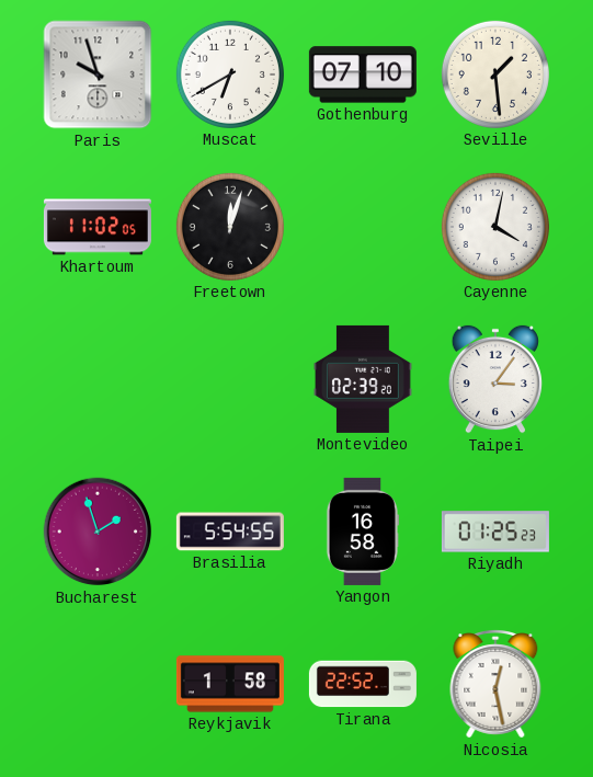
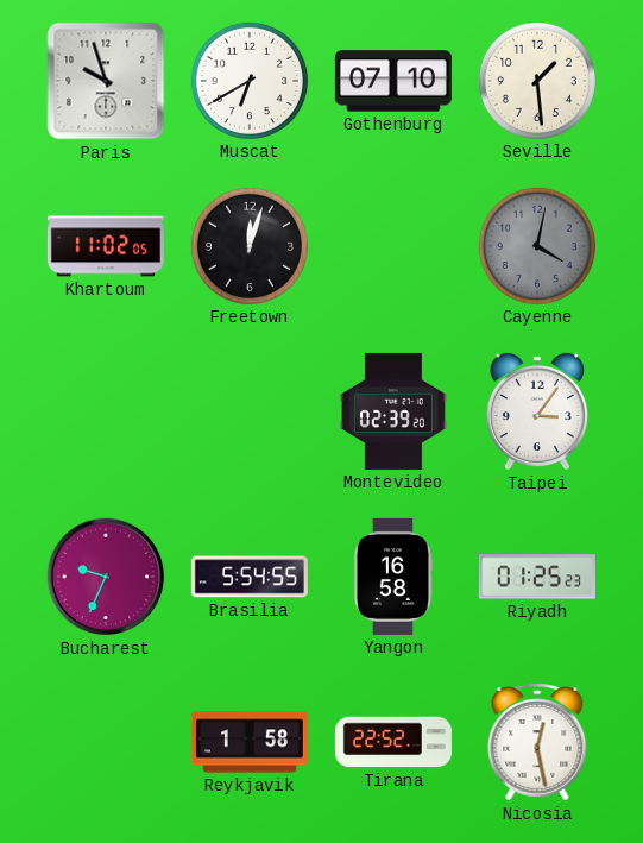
Cayenne dial: white -> grey (537, 246)
Bucharest: 1:57 -> 9:34 (106, 577)
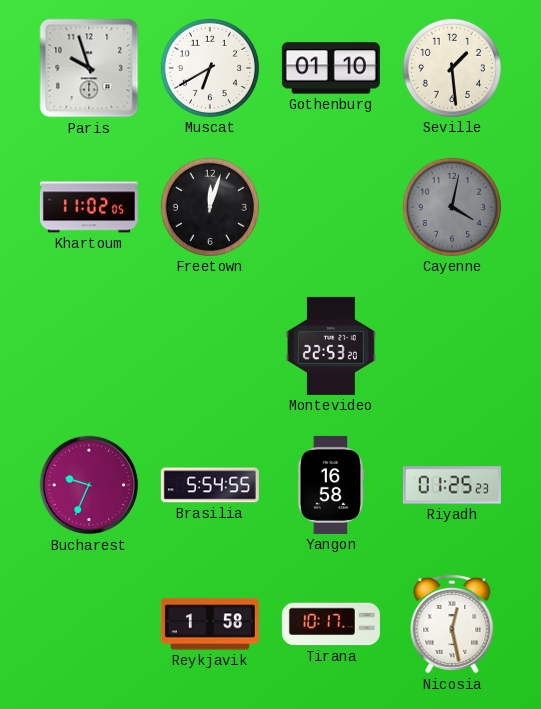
Gothenburg: 07:10 -> 01:10 (331, 68)
Montevideo: 02:39 -> 22:53 (331, 346)
Taipei: 3:06 -> none (536, 411)
Tirana: 22:52 -> 10:17 (331, 624)
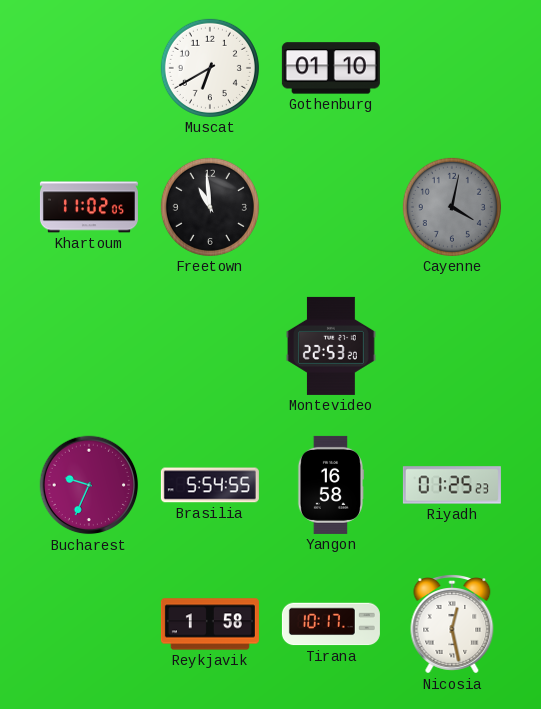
Paris: 9:57 -> none (89, 68)
Seville: 1:29 -> none (452, 68)
Freetown: 12:03 -> 10:59 (210, 207)
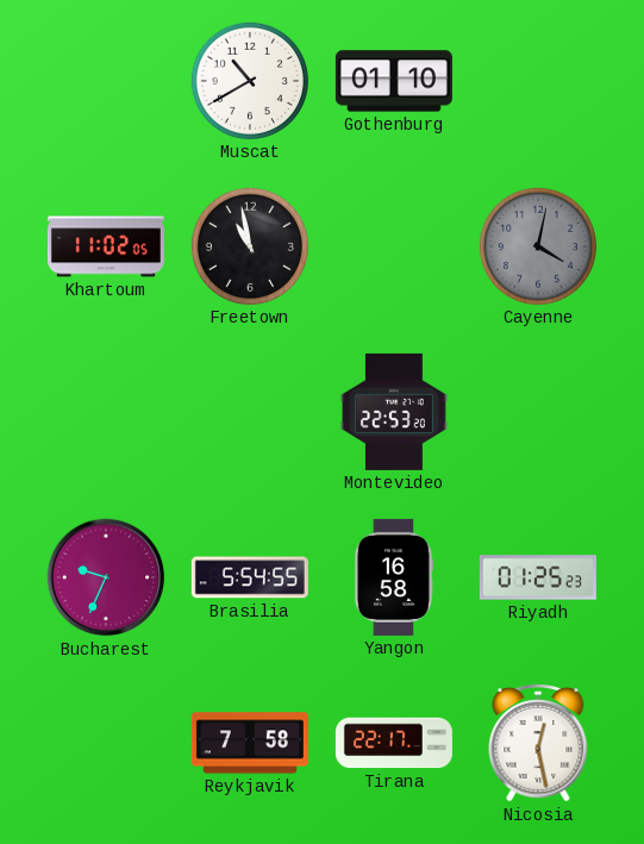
Muscat: 6:40 -> 10:40 (250, 81)
Freetown: 10:59 -> 10:58 (250, 246)
Reykjavik: 1:58 -> 7:58 (250, 743)
Tirana: 10:17 -> 22:17 (394, 743)
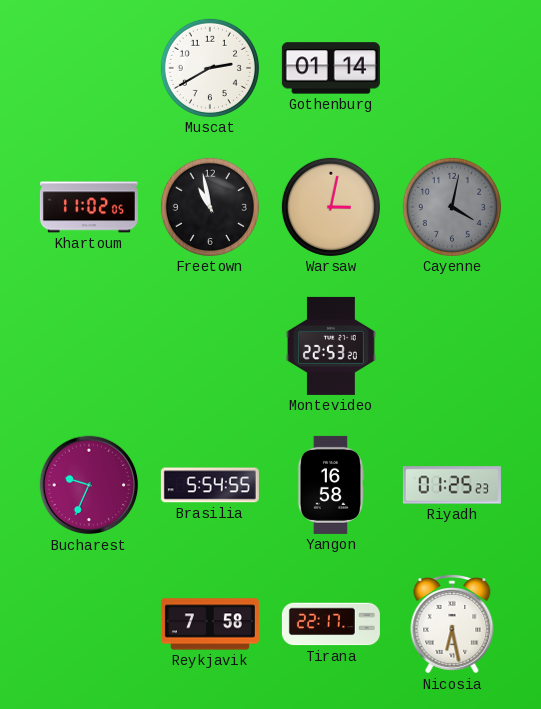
Muscat: 10:40 -> 2:40 (210, 68)
Gothenburg: 01:10 -> 01:14 (331, 68)
Warsaw: none -> 3:02 (331, 207)
Nicosia: 12:28 -> 6:28 (452, 625)
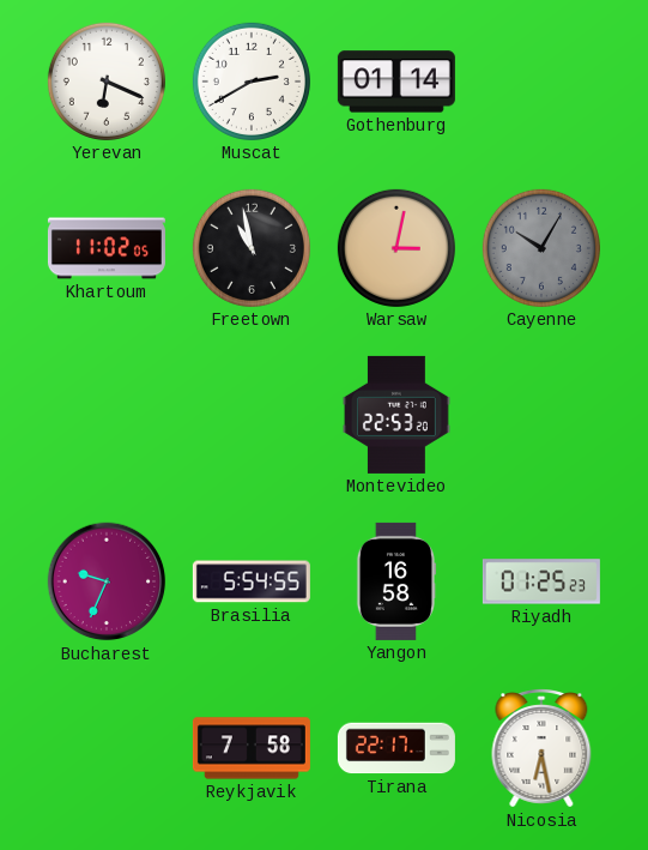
Yerevan: none -> 6:19 (107, 82)
Cayenne: 4:02 -> 10:05 (541, 248)
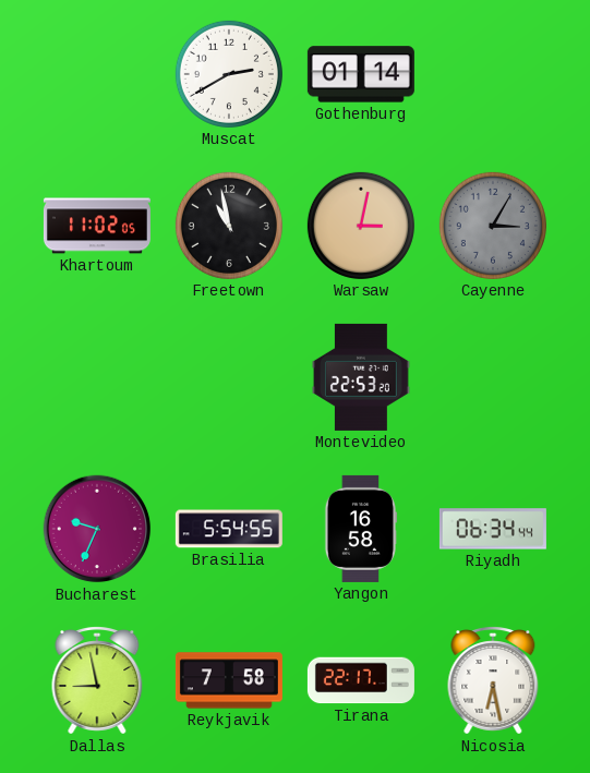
Yerevan: 6:19 -> none (107, 82)
Cayenne: 10:05 -> 3:05 (493, 226)
Riyadh: 01:25 -> 06:34 (493, 529)
Dallas: none -> 8:58 (97, 681)
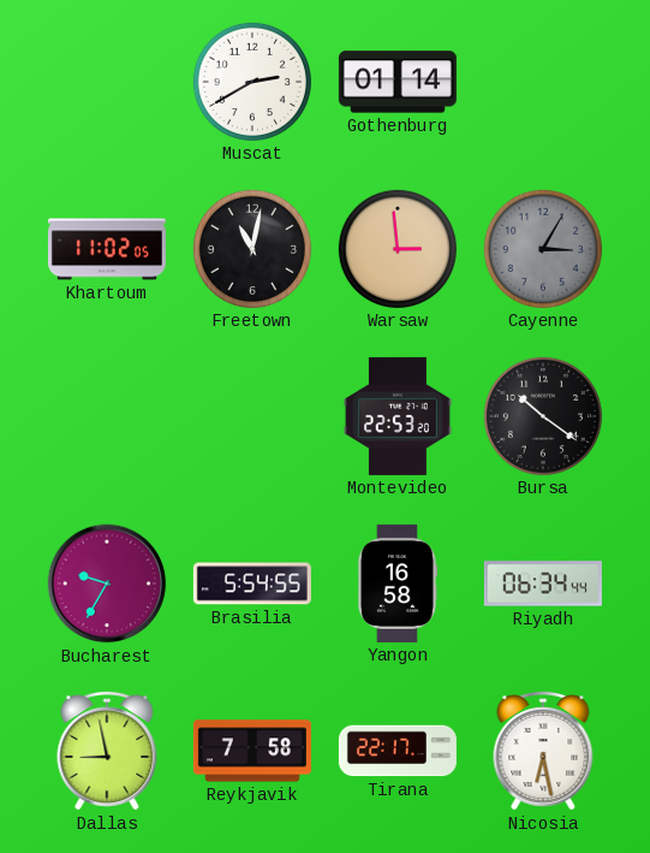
Freetown: 10:58 -> 11:02 (252, 249)
Warsaw: 3:02 -> 2:59 (398, 249)
Bursa: none -> 10:21 (543, 416)
Bucharest: 9:34 -> 9:35 (107, 584)
